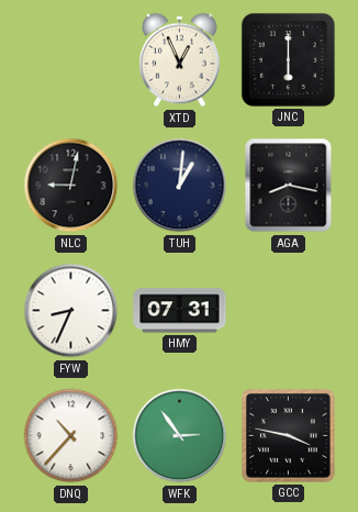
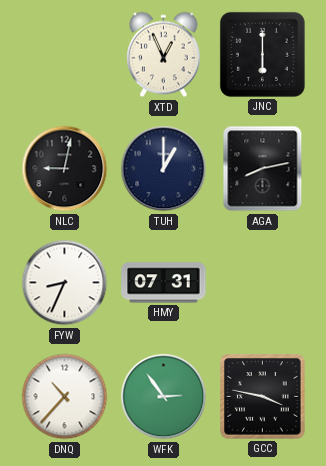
TUH: 1:01 -> 1:00 (164, 169)
AGA: 8:17 -> 8:13 (263, 169)
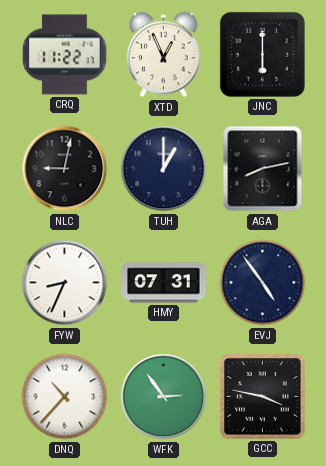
CRQ: none -> 11:22 (65, 55)
EVJ: none -> 4:54 (263, 283)
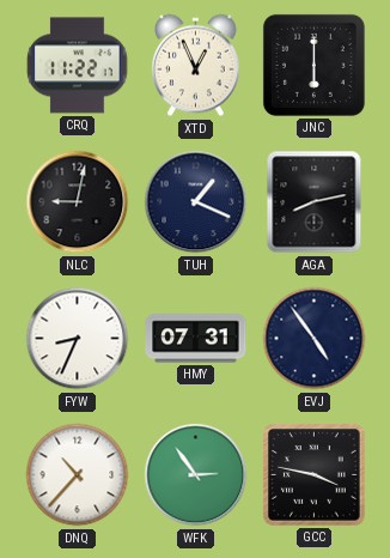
TUH: 1:00 -> 1:19 (196, 202)
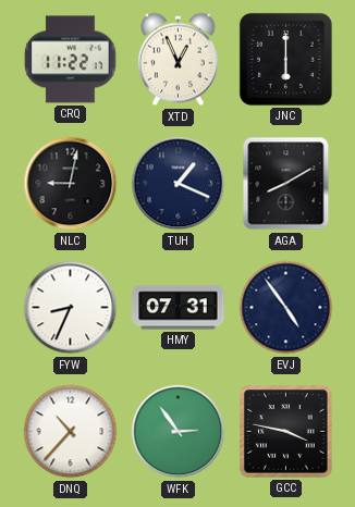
AGA: 8:13 -> 8:10 (286, 184)
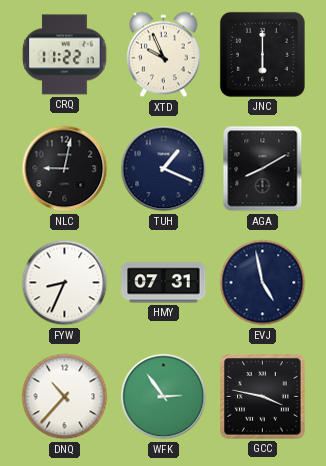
XTD: 12:56 -> 9:56 (164, 55)
EVJ: 4:54 -> 4:58 (263, 283)
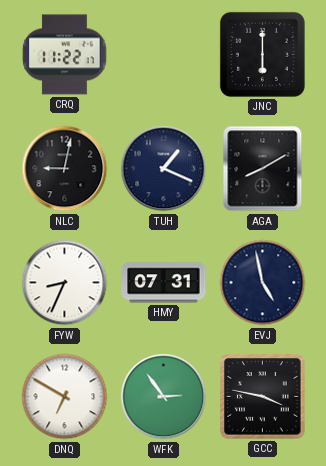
XTD: 9:56 -> none (164, 55)
DNQ: 10:37 -> 6:50 (65, 397)
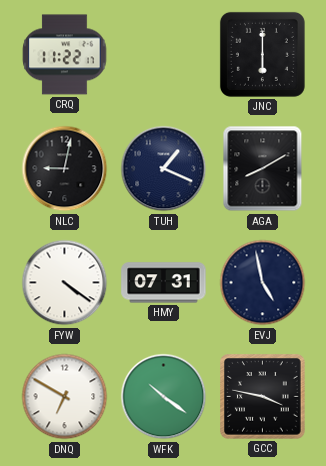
FYW: 8:34 -> 4:21 (65, 283)
WFK: 2:54 -> 10:21 (164, 397)
